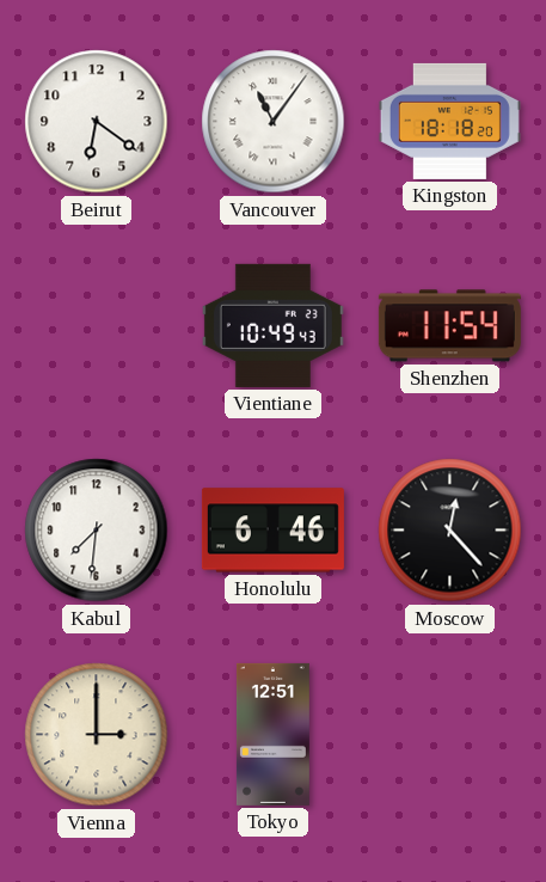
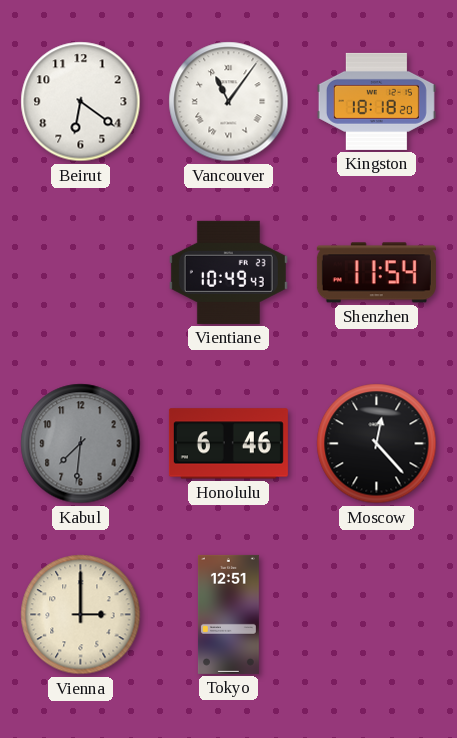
Kabul dial: white -> grey (81, 444)
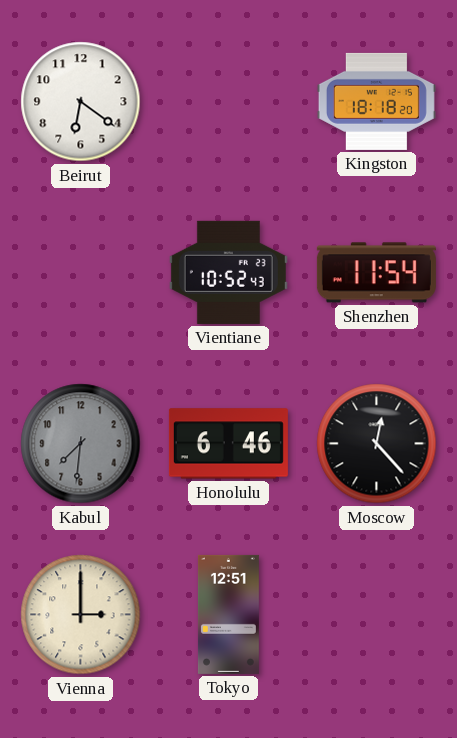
Vancouver: 11:06 -> none (229, 102)
Vientiane: 10:49 -> 10:52 (228, 272)
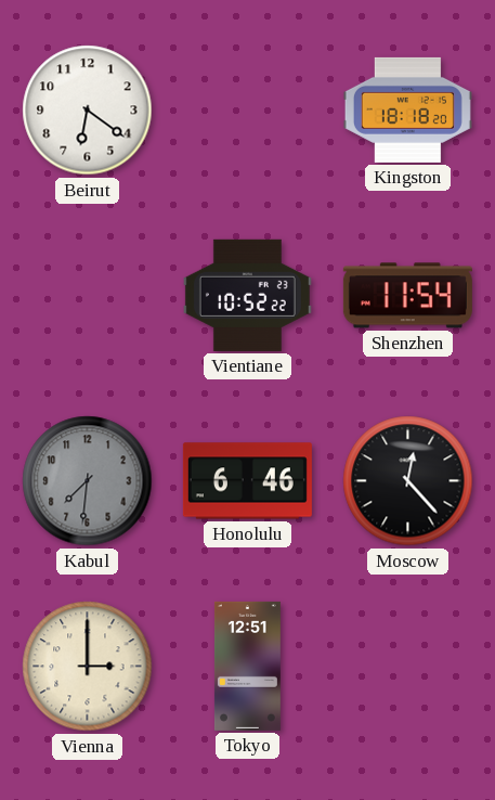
Vientiane: 10:52:43 -> 10:52:22 (247, 295)
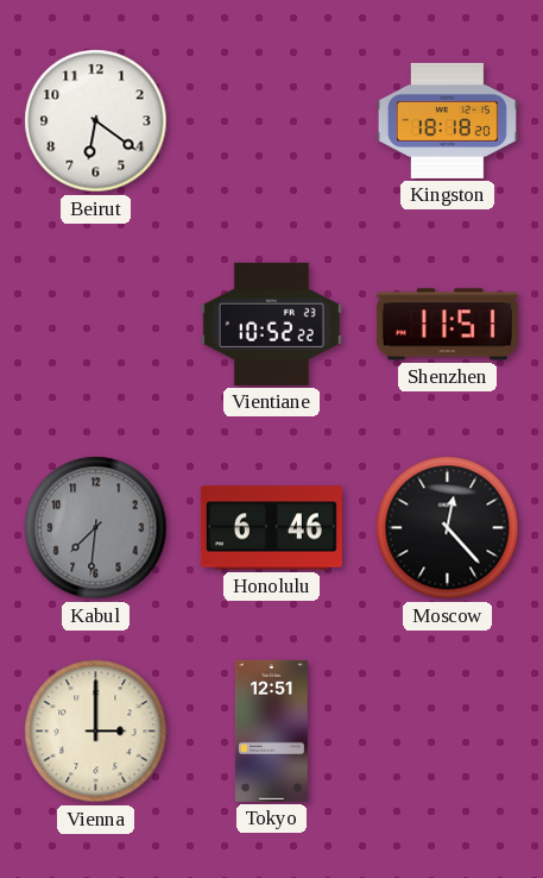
Shenzhen: 11:54 -> 11:51 (447, 325)
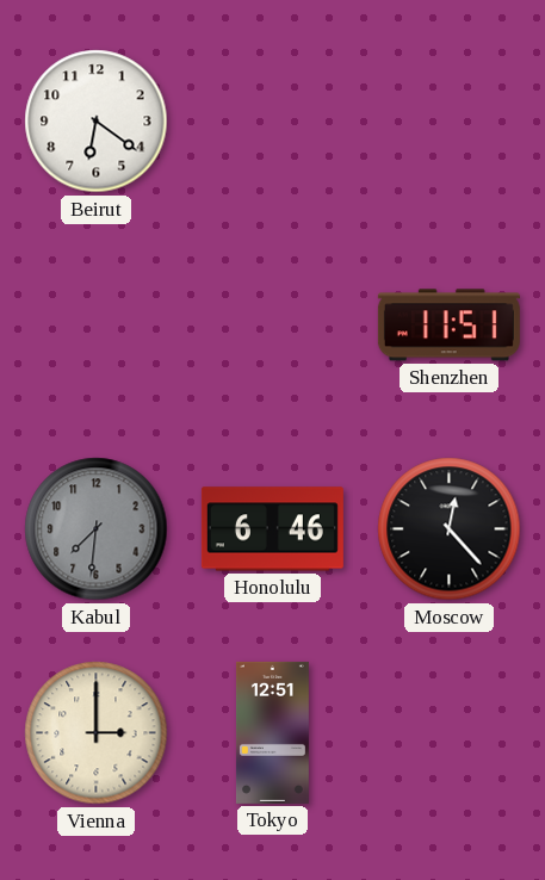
Kingston: 18:18 -> none (447, 120)
Vientiane: 10:52 -> none (271, 324)
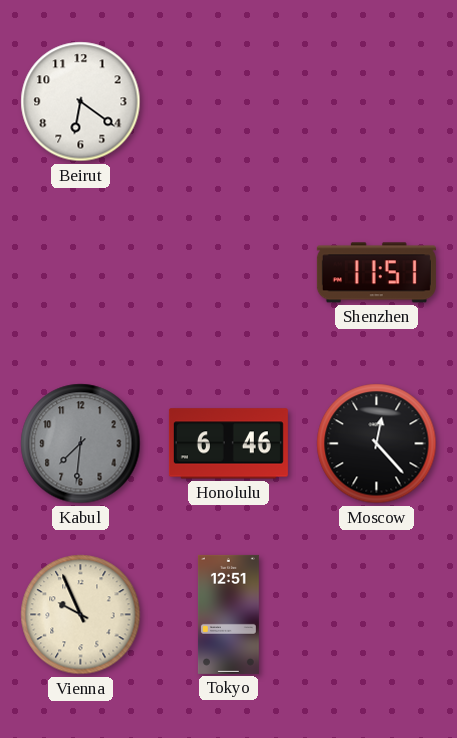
Vienna: 3:00 -> 9:56 (81, 615)
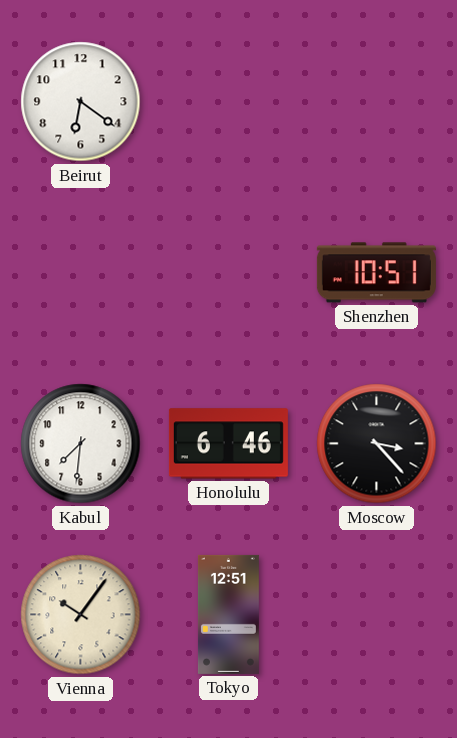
Shenzhen: 11:51 -> 10:51 (376, 273)
Kabul dial: grey -> white (81, 444)
Moscow: 12:23 -> 3:23 (377, 444)
Vienna: 9:56 -> 10:06 (81, 615)
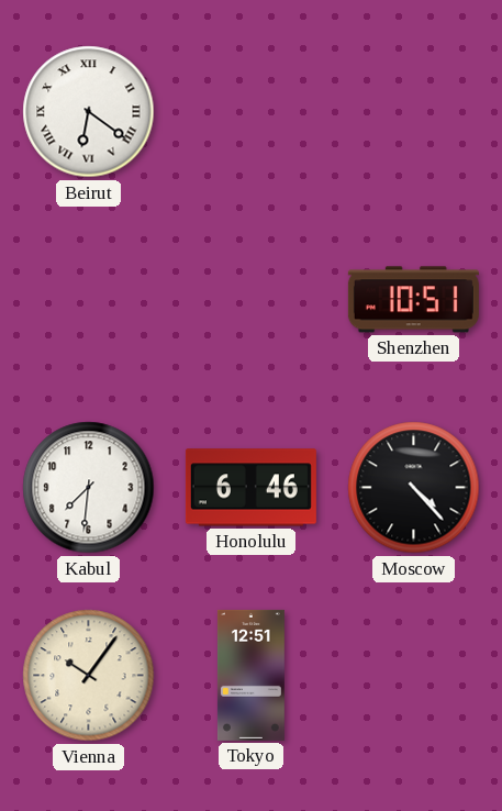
Beirut numerals: Arabic -> Roman (89, 112)
Moscow: 3:23 -> 4:23 (414, 488)
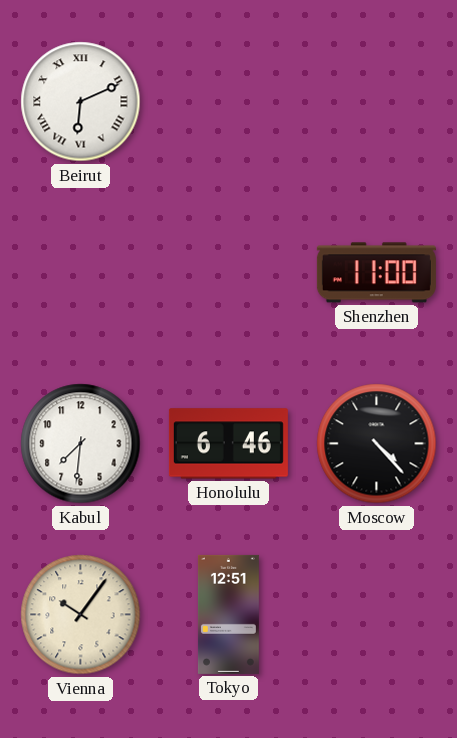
Beirut: 6:21 -> 6:11 (81, 102)
Shenzhen: 10:51 -> 11:00 (376, 273)
